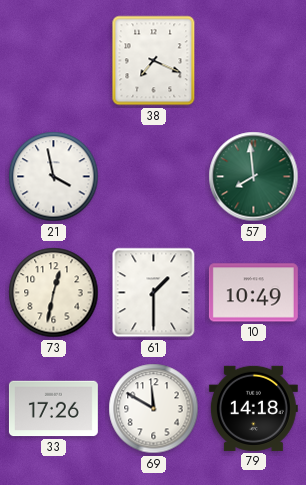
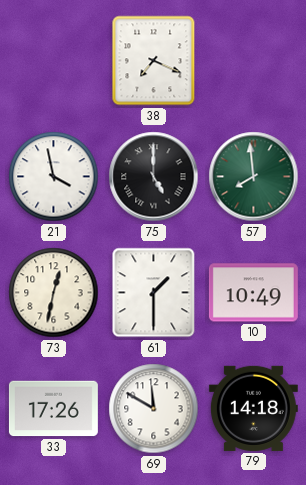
75: none -> 5:00 (154, 177)
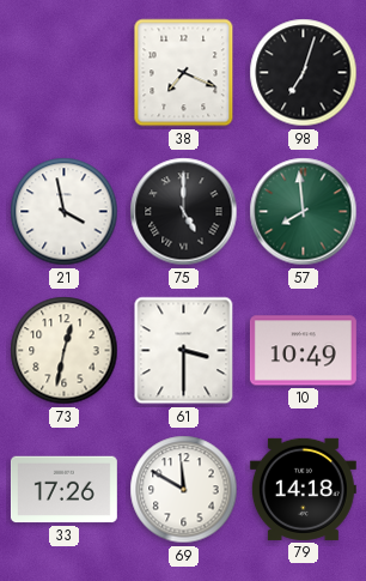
98: none -> 7:03 (304, 73)
61: 1:30 -> 3:30 (184, 351)
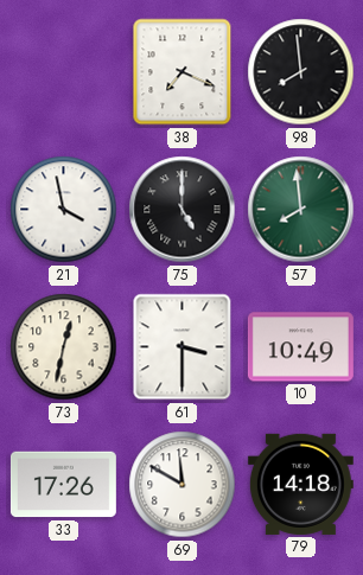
98: 7:03 -> 7:59 (301, 72)
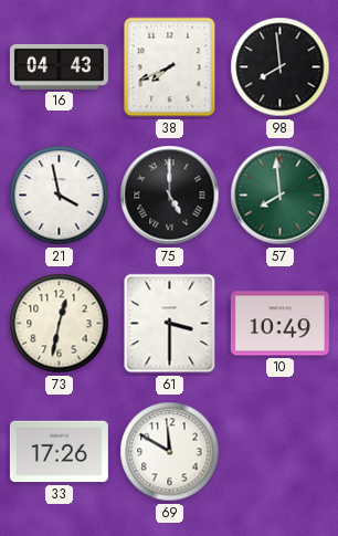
16: none -> 04:43 (59, 66)
38: 7:19 -> 7:41 (170, 67)
79: 14:18 -> none (300, 484)
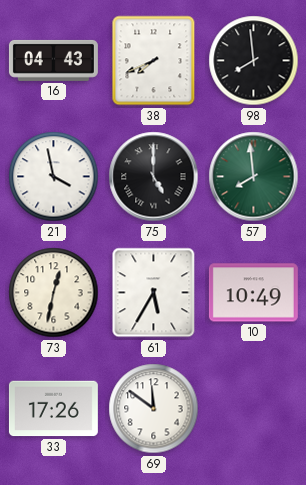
61: 3:30 -> 5:35 (154, 293)
69: 11:50 -> 11:51 (154, 409)
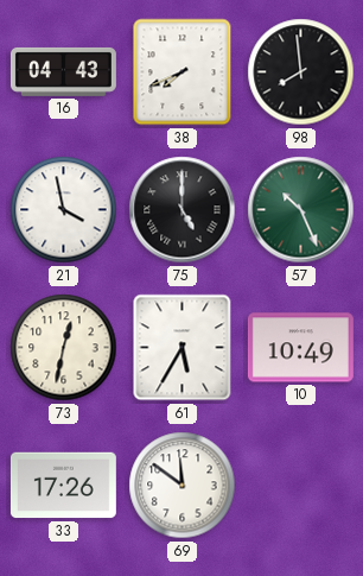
57: 7:59 -> 10:26 (301, 210)
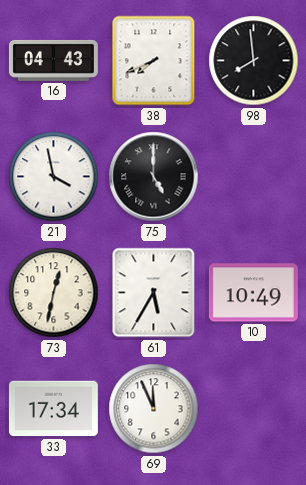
57: 10:26 -> none (301, 210)
33: 17:26 -> 17:34 (53, 409)
69: 11:51 -> 11:56 (154, 409)
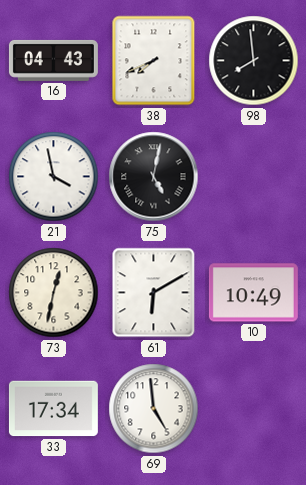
75: 5:00 -> 5:02 (154, 177)
61: 5:35 -> 6:10 (154, 293)
69: 11:56 -> 4:59 (154, 409)
